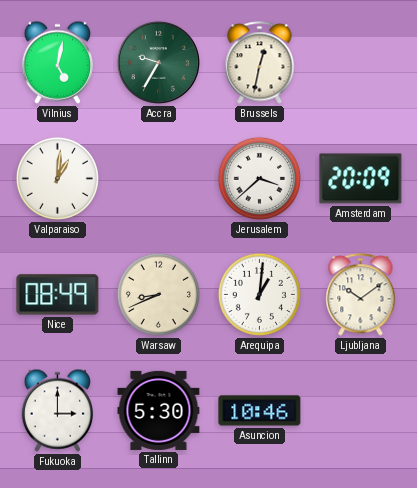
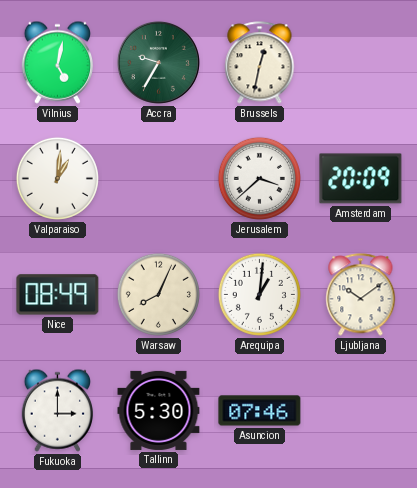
Warsaw: 8:41 -> 8:04 (158, 294)
Asuncion: 10:46 -> 07:46 (260, 411)
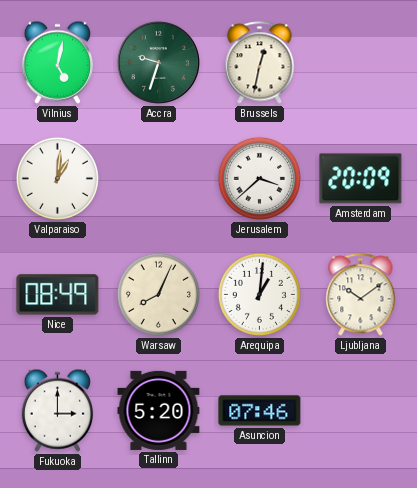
Accra: 9:35 -> 9:33 (158, 62)
Tallinn: 5:30 -> 5:20 (159, 410)
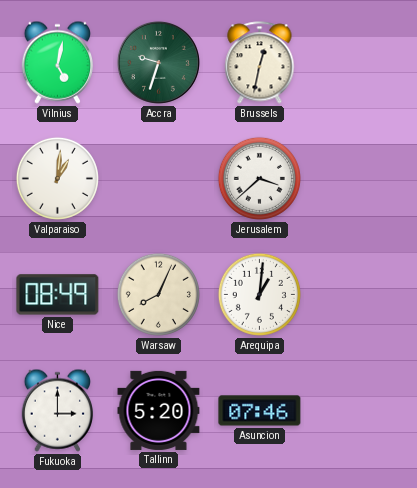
Amsterdam: 20:09 -> none (361, 179)
Ljubljana: 10:09 -> none (361, 295)
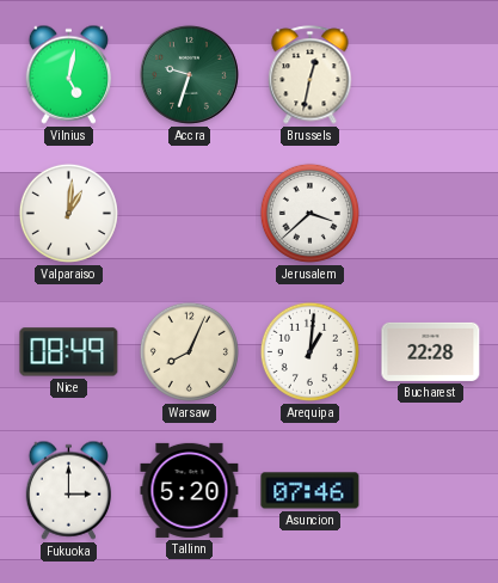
Bucharest: none -> 22:28 (431, 351)
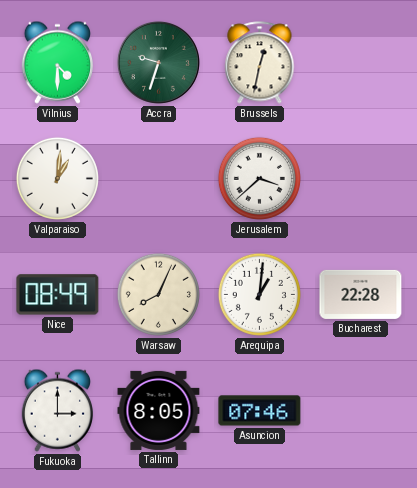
Vilnius: 5:02 -> 4:30 (57, 62)
Tallinn: 5:20 -> 8:05 (159, 410)
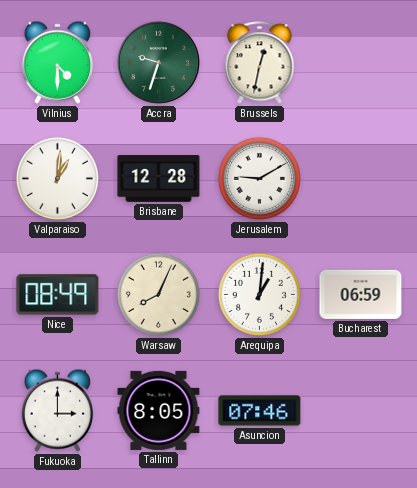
Brisbane: none -> 12:28 (159, 179)
Jerusalem: 3:38 -> 9:10 (259, 178)
Bucharest: 22:28 -> 06:59 (361, 294)
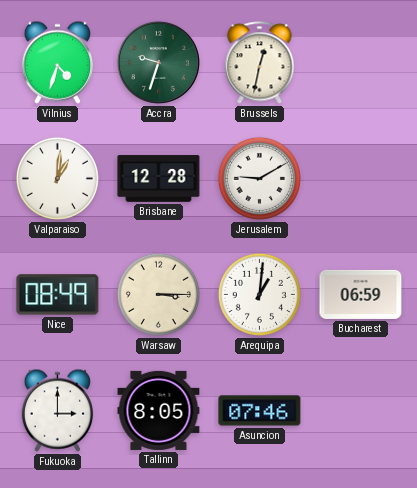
Vilnius: 4:30 -> 4:33 (57, 62)
Warsaw: 8:04 -> 3:15 (158, 294)
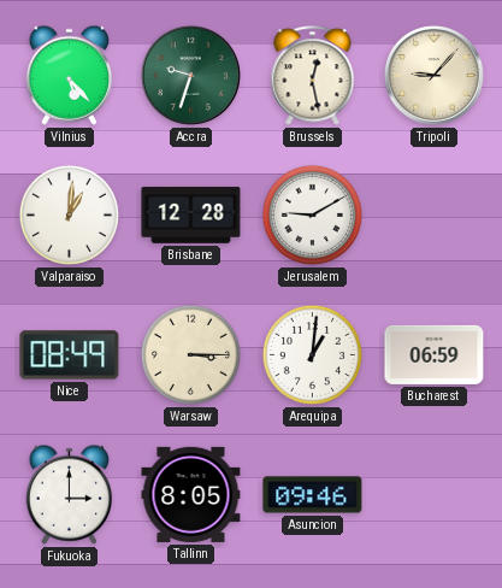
Vilnius: 4:33 -> 5:23 (69, 75)
Brussels: 12:32 -> 12:28 (313, 76)
Tripoli: none -> 9:07 (433, 75)
Asuncion: 07:46 -> 09:46 (313, 495)
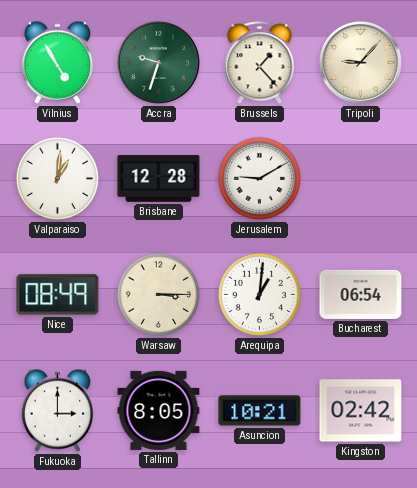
Vilnius: 5:23 -> 4:55 (57, 62)
Brussels: 12:28 -> 1:23 (260, 63)
Bucharest: 06:59 -> 06:54 (361, 294)
Asuncion: 09:46 -> 10:21 (260, 411)
Kingston: none -> 02:42 (361, 411)
